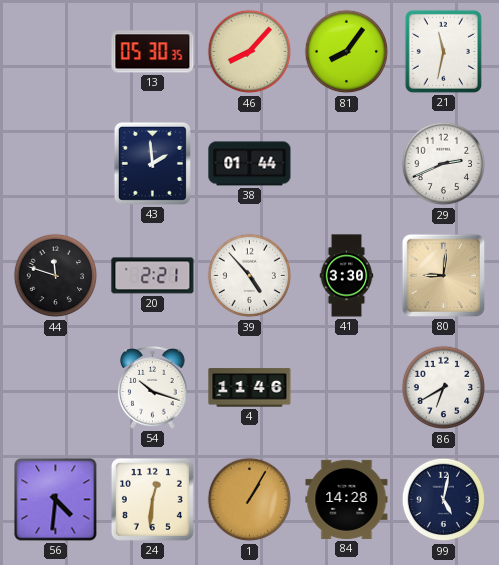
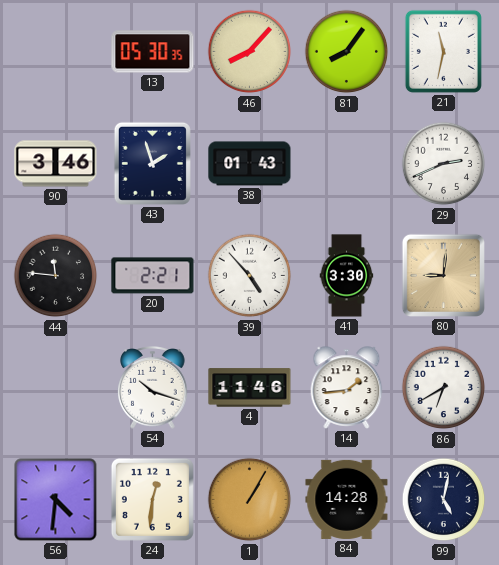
90: none -> 3:46 (56, 164)
43: 1:59 -> 1:57 (152, 163)
38: 01:44 -> 01:43 (250, 164)
44: 11:48 -> 11:46 (56, 276)
14: none -> 1:44 (347, 388)
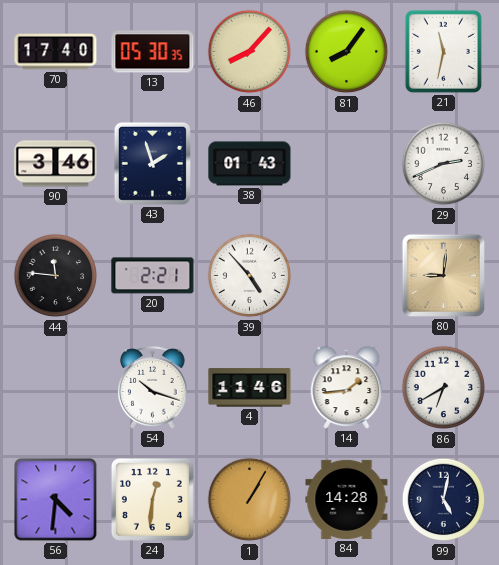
70: none -> 17:40 (56, 52)
41: 3:30 -> none (347, 276)
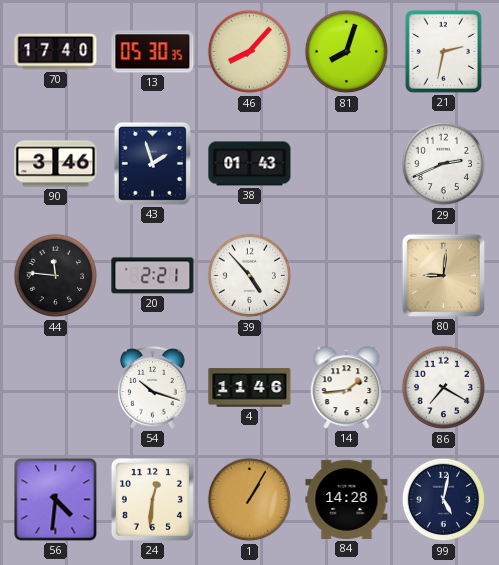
81: 8:06 -> 8:03 (347, 52)
21: 11:32 -> 2:32 (443, 51)
86: 6:40 -> 7:20 (444, 388)
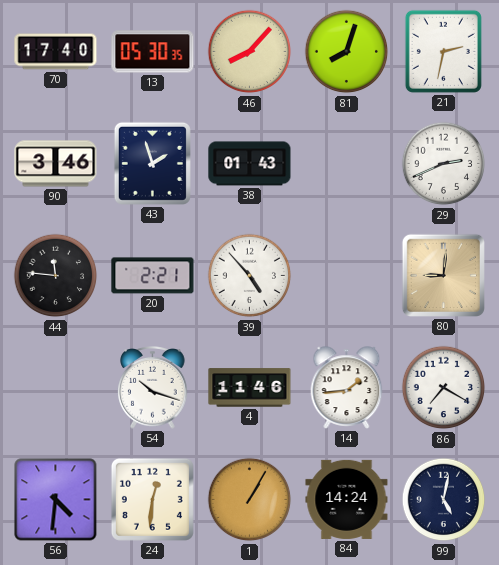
84: 14:28 -> 14:24 (347, 499)
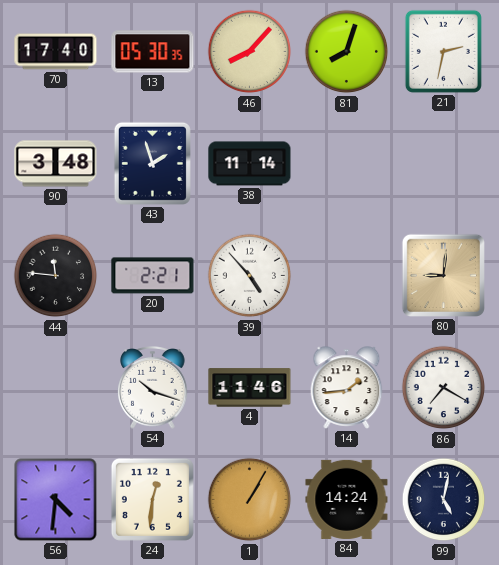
90: 3:46 -> 3:48 (56, 164)
38: 01:43 -> 11:14 (250, 164)
29: 2:41 -> none (444, 164)
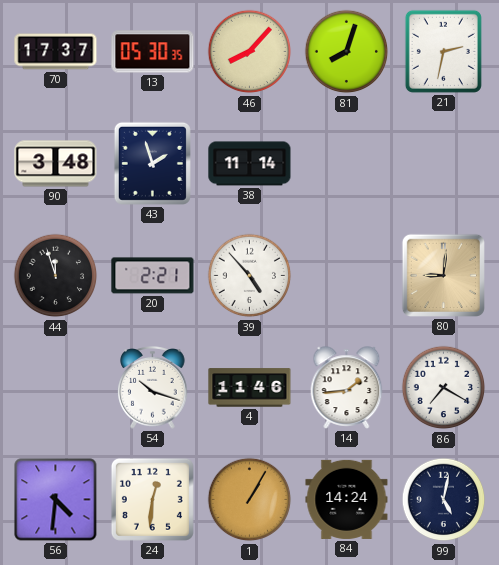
70: 17:40 -> 17:37 (56, 52)
44: 11:46 -> 11:57 (56, 276)
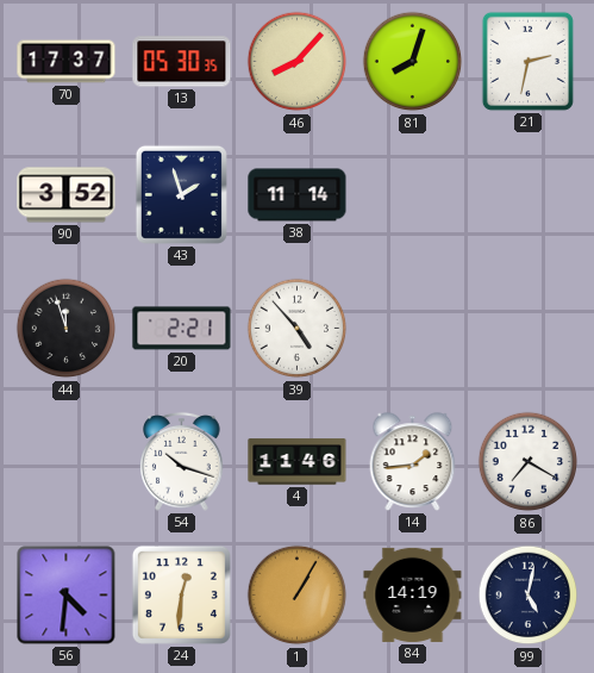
90: 3:48 -> 3:52 (67, 195)
80: 9:01 -> none (443, 275)
84: 14:24 -> 14:19 (413, 594)
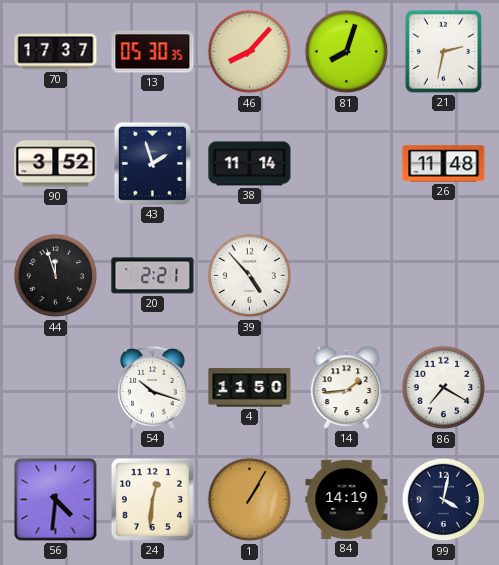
26: none -> 11:48 (444, 164)
4: 11:46 -> 11:50 (250, 388)
99: 5:02 -> 4:02 (444, 500)
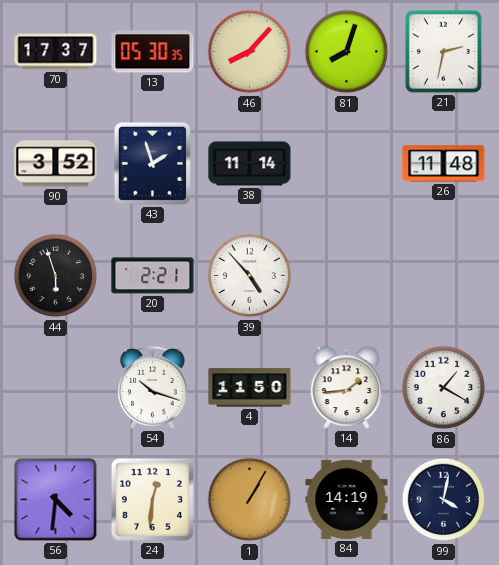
44: 11:57 -> 5:57 (56, 276)
86: 7:20 -> 1:20 (444, 388)
